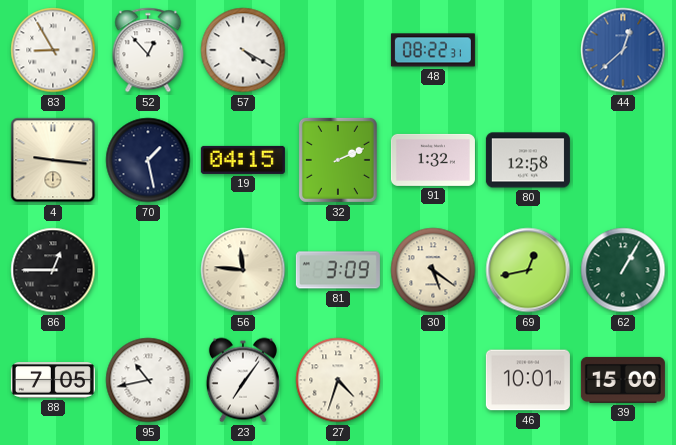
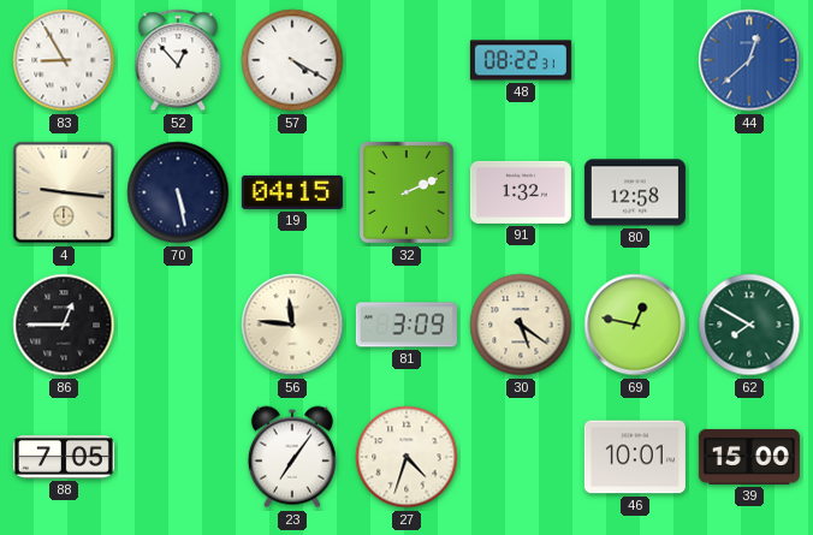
70: 1:28 -> 5:28 (178, 192)
69: 12:43 -> 12:47 (635, 325)
62: 1:05 -> 7:50 (749, 325)
95: 10:43 -> none (148, 380)
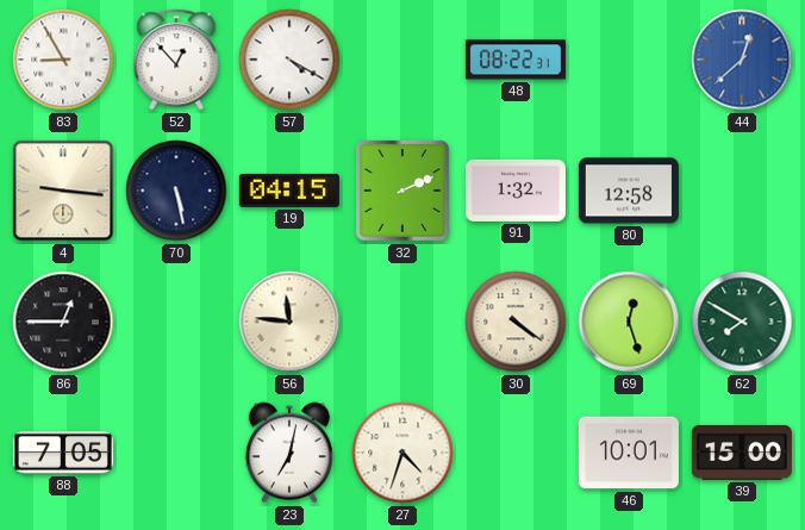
81: 3:09 -> none (406, 325)
30: 5:21 -> 4:21 (516, 322)
69: 12:47 -> 12:27 (629, 322)
23: 7:06 -> 7:02 (289, 453)
